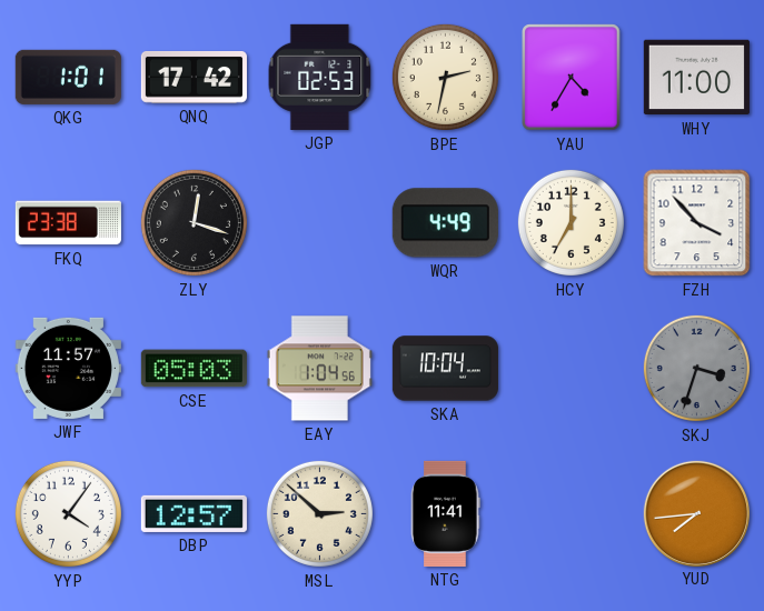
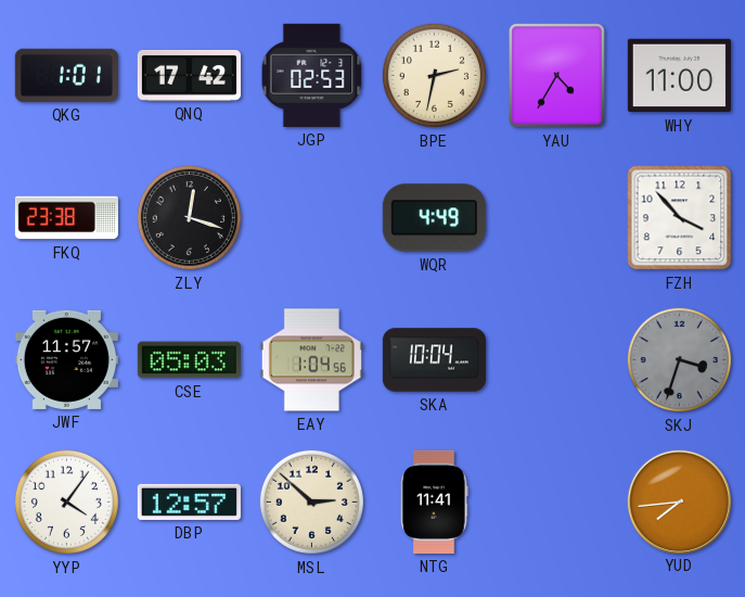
HCY: 7:00 -> none (570, 222)
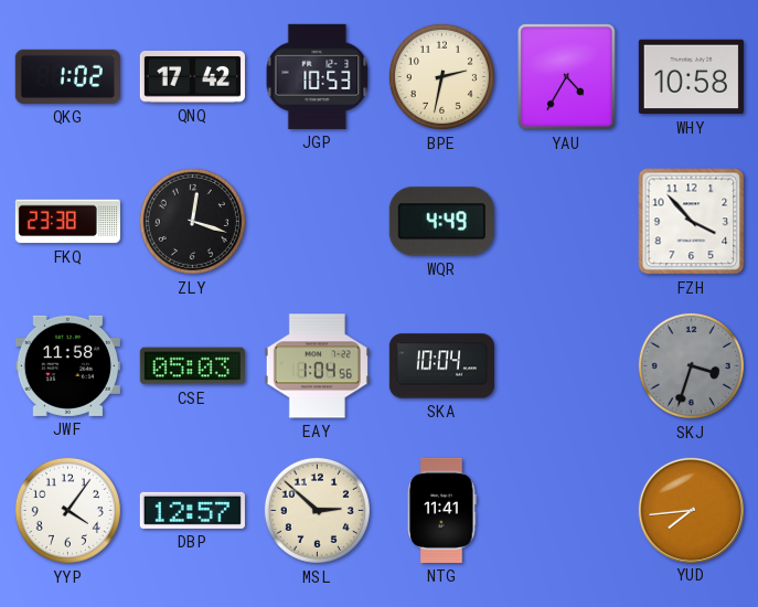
QKG: 1:01 -> 1:02 (67, 76)
JGP: 02:53 -> 10:53 (318, 76)
WHY: 11:00 -> 10:58 (691, 77)
JWF: 11:57 -> 11:58 (67, 365)
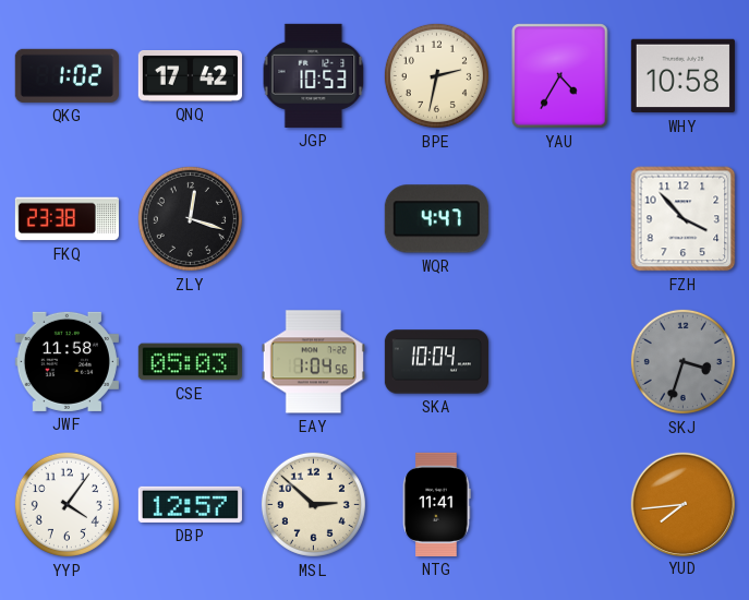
WQR: 4:49 -> 4:47 (436, 219)
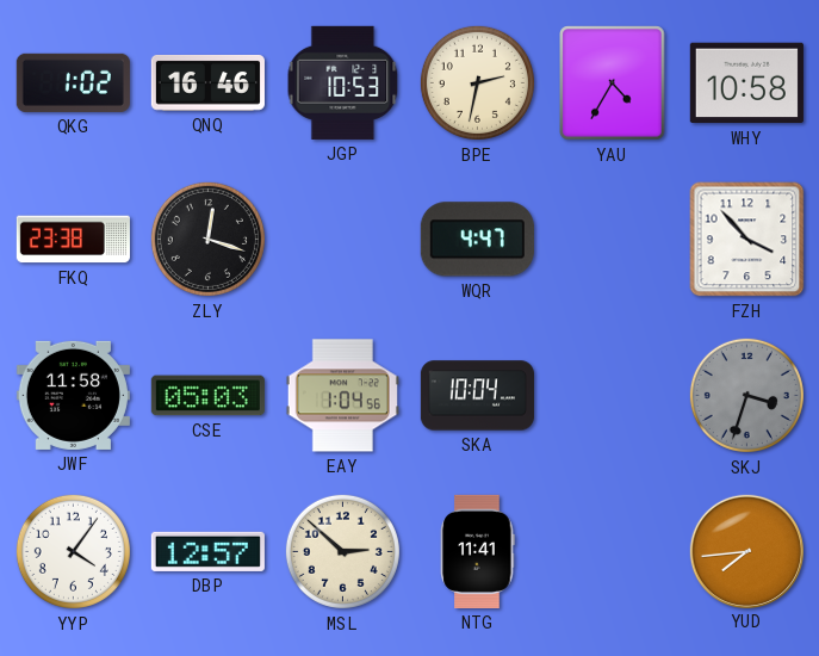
QNQ: 17:42 -> 16:46 (207, 83)
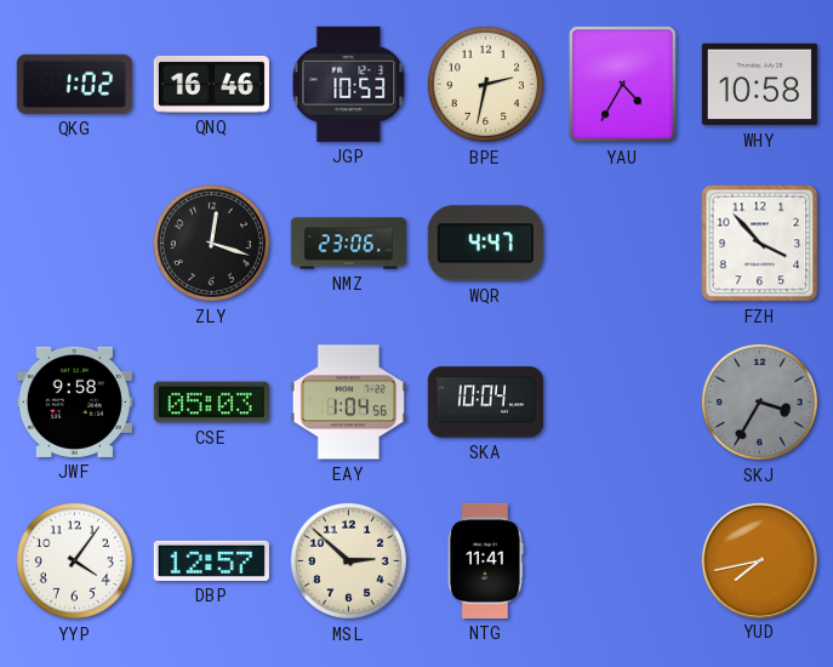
FKQ: 23:38 -> none (73, 240)
NMZ: none -> 23:06 (348, 244)
JWF: 11:58 -> 9:58 (74, 401)
SKJ: 3:33 -> 3:35 (759, 401)
YUD: 7:44 -> 7:43 (759, 560)
